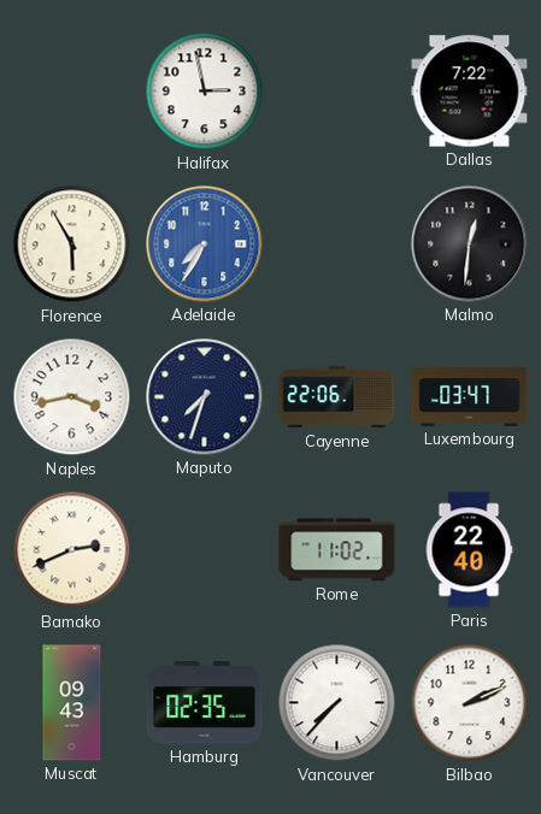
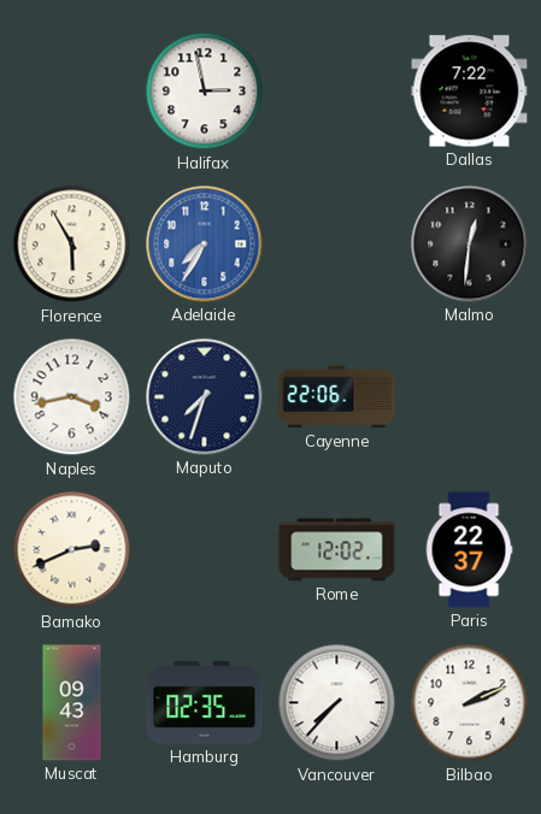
Luxembourg: 03:47 -> none (470, 397)
Rome: 11:02 -> 12:02 (337, 550)
Paris: 22:40 -> 22:37 (469, 550)
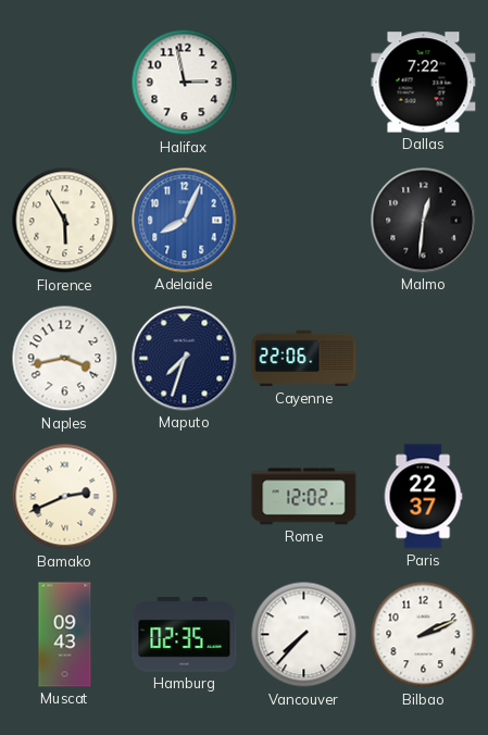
Adelaide: 7:35 -> 8:04 (185, 221)
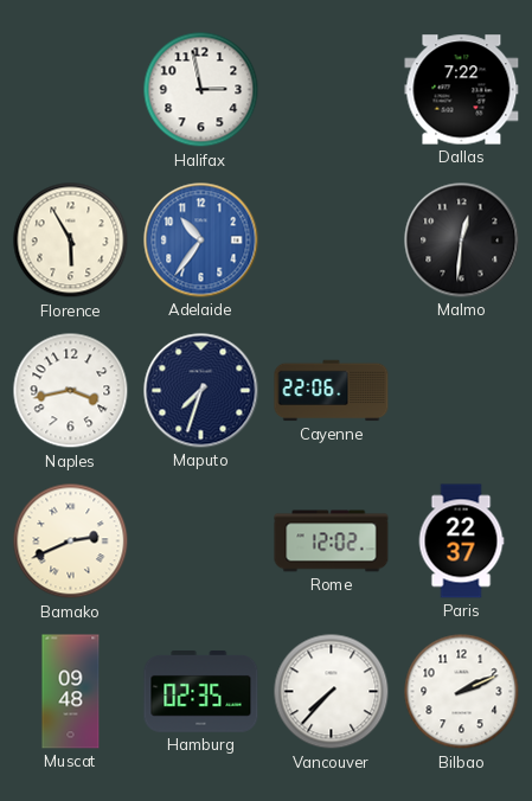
Adelaide: 8:04 -> 10:36 (201, 241)
Muscat: 09:43 -> 09:48 (71, 692)
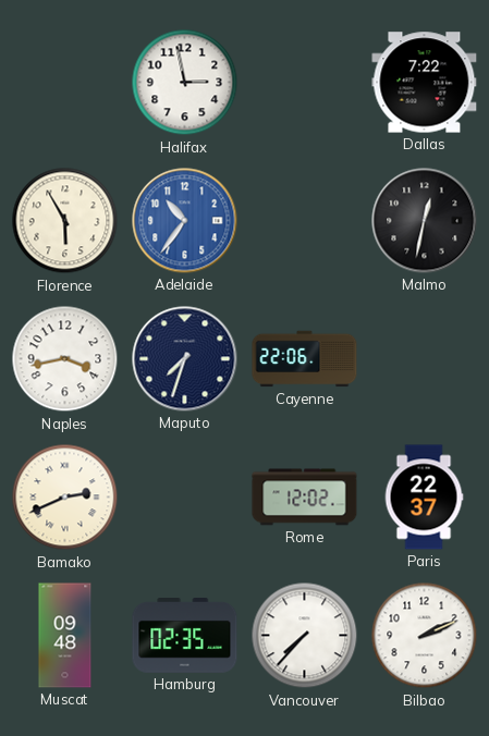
Malmo: 12:31 -> 12:32 (425, 221)
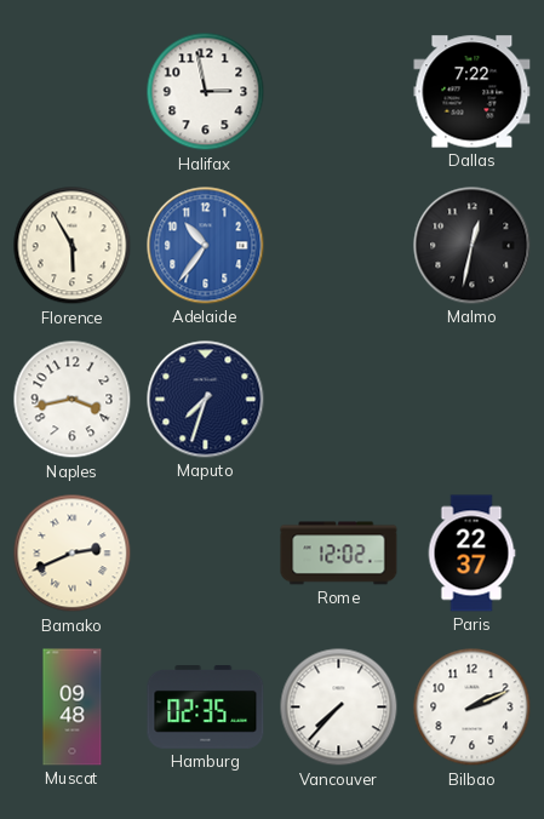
Cayenne: 22:06 -> none (305, 359)
